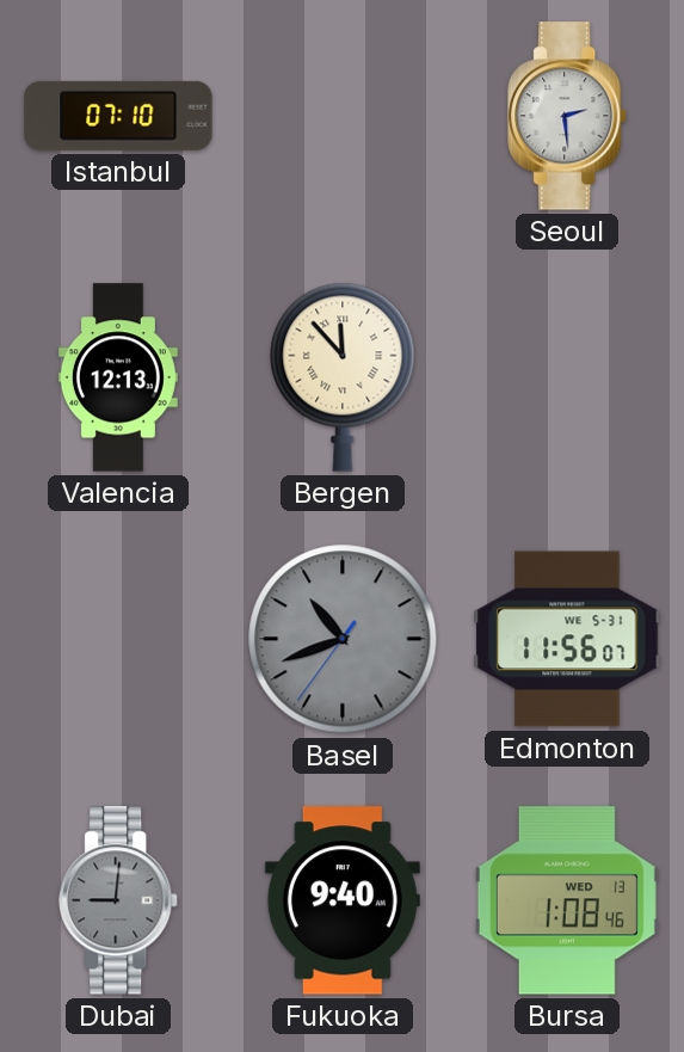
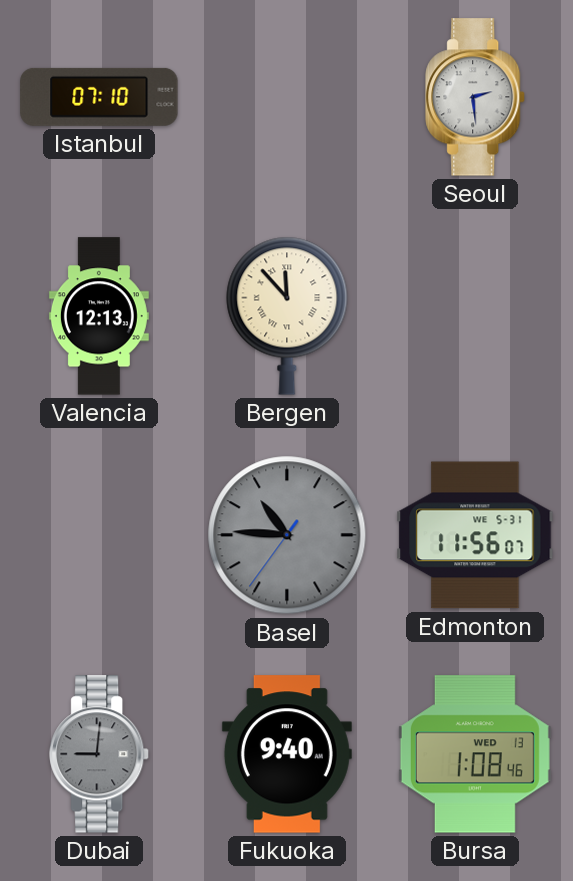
Basel: 10:41 -> 10:45 (287, 535)
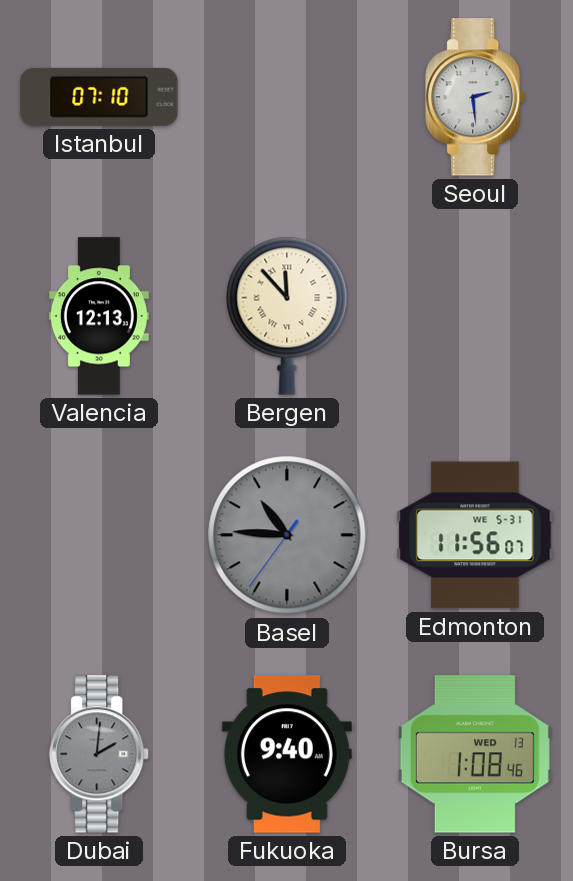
Dubai: 9:01 -> 2:01 (100, 754)
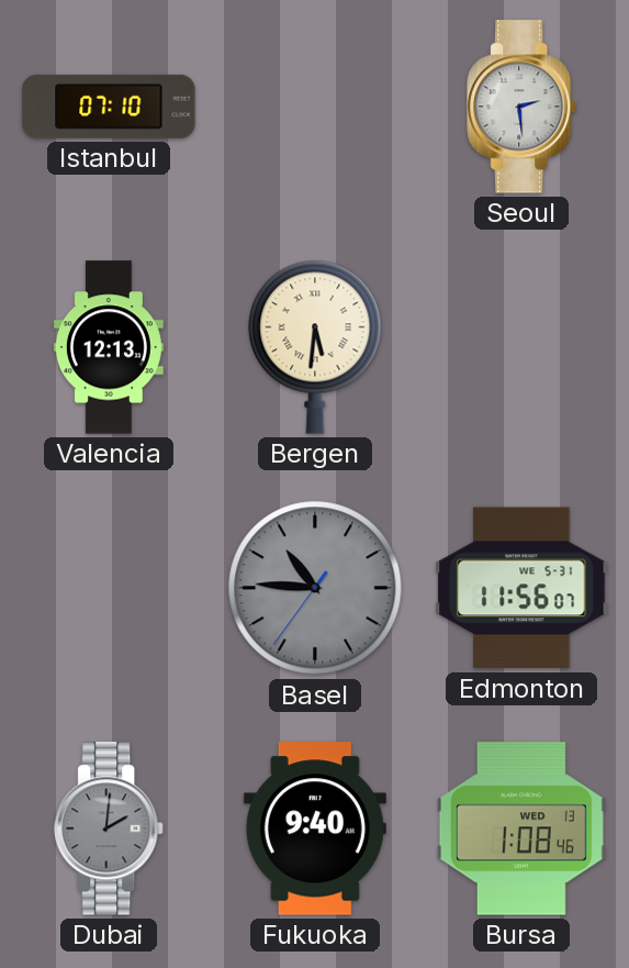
Bergen: 11:53 -> 5:31 (315, 347)
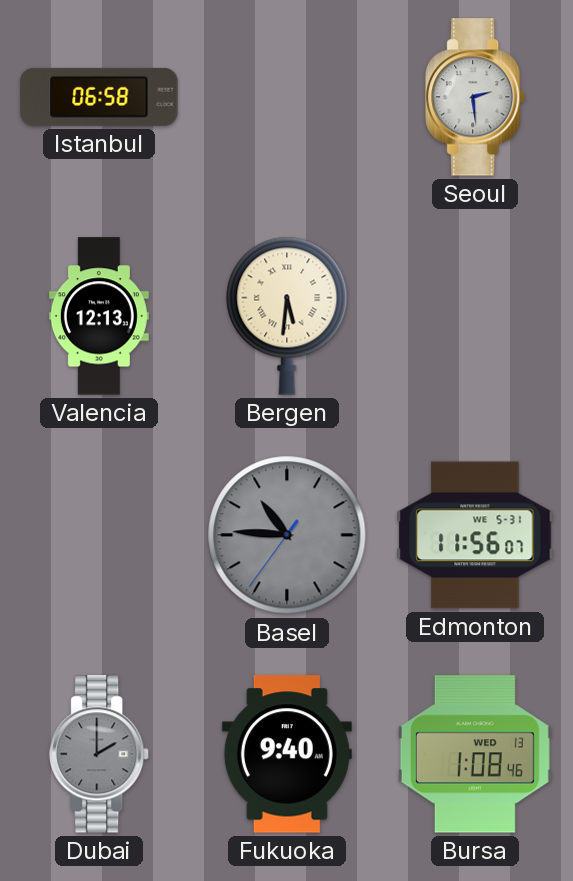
Istanbul: 07:10 -> 06:58 (99, 97)
Dubai: 2:01 -> 2:00 (100, 754)
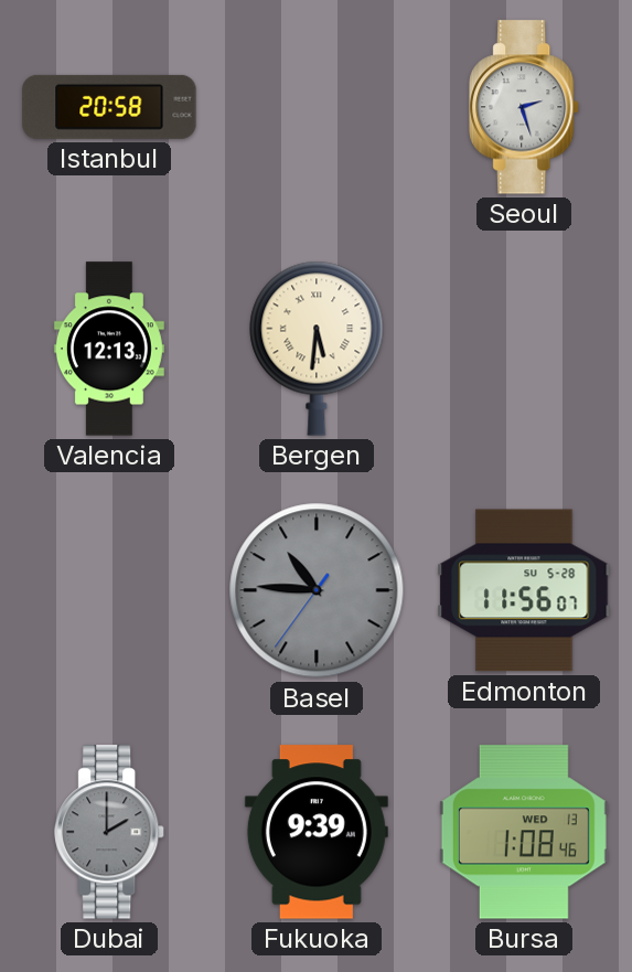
Istanbul: 06:58 -> 20:58 (109, 107)
Seoul: 2:29 -> 2:27 (525, 107)
Edmonton date: WE 5-31 -> SU 5-28 (524, 590)
Fukuoka: 9:40 -> 9:39 (317, 832)
